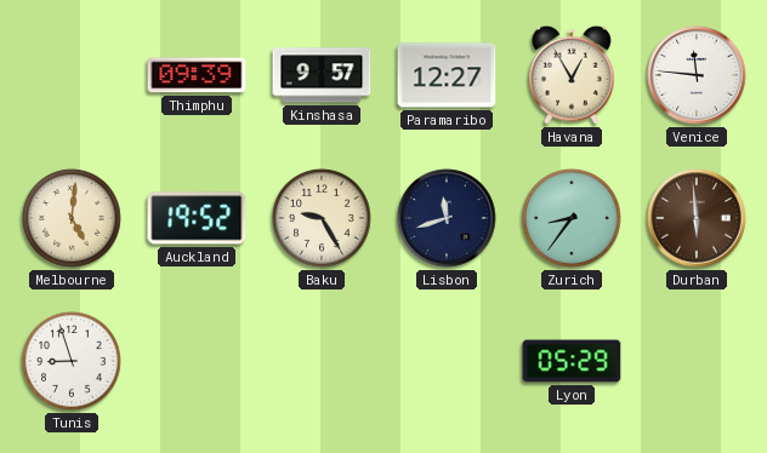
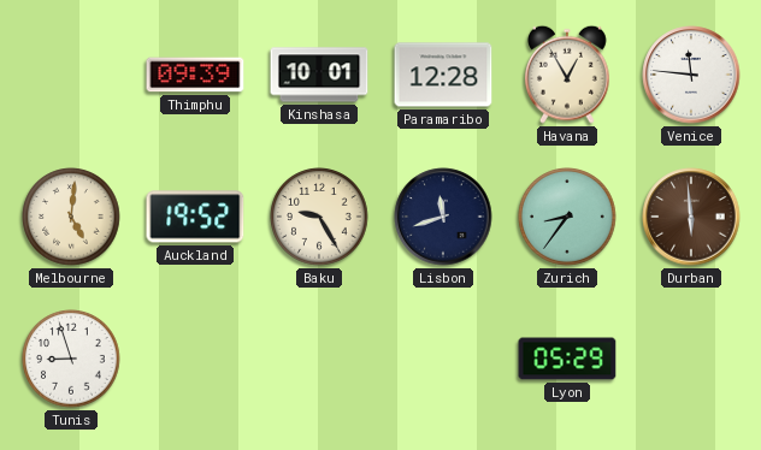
Kinshasa: 9:57 -> 10:01 (319, 75)
Paramaribo: 12:27 -> 12:28 (443, 75)
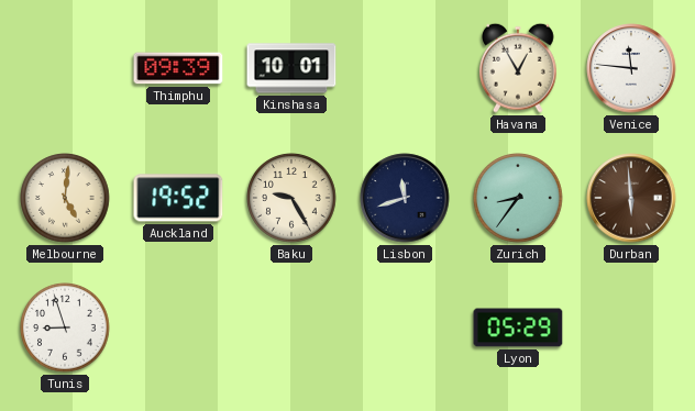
Paramaribo: 12:28 -> none (443, 75)
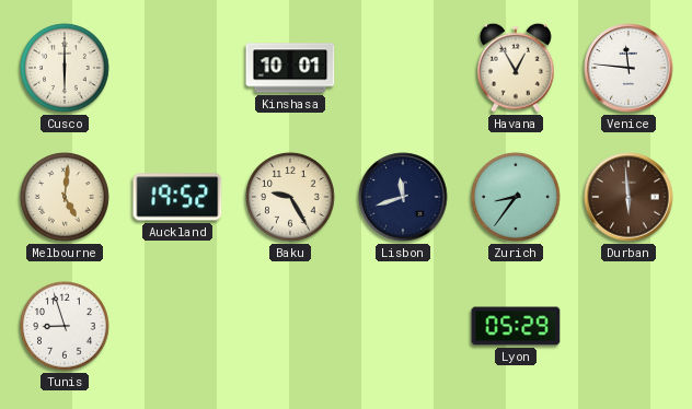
Cusco: none -> 6:00 (65, 68)
Thimphu: 09:39 -> none (178, 68)
